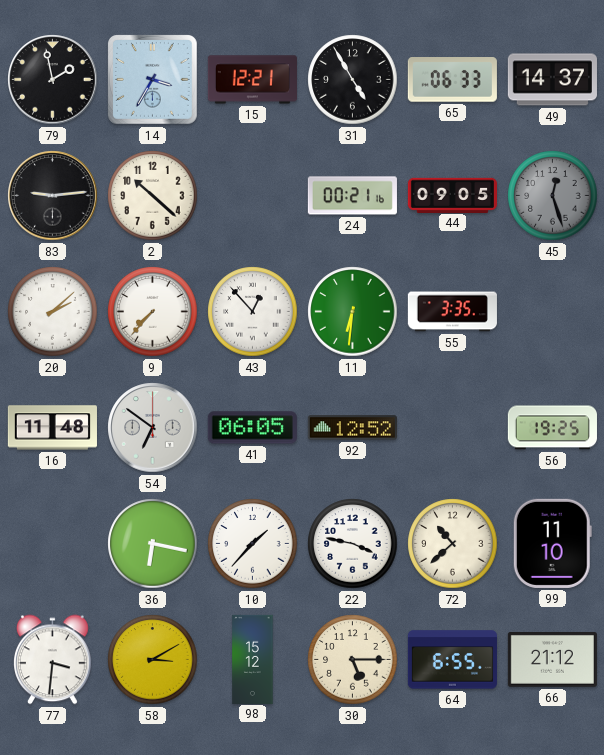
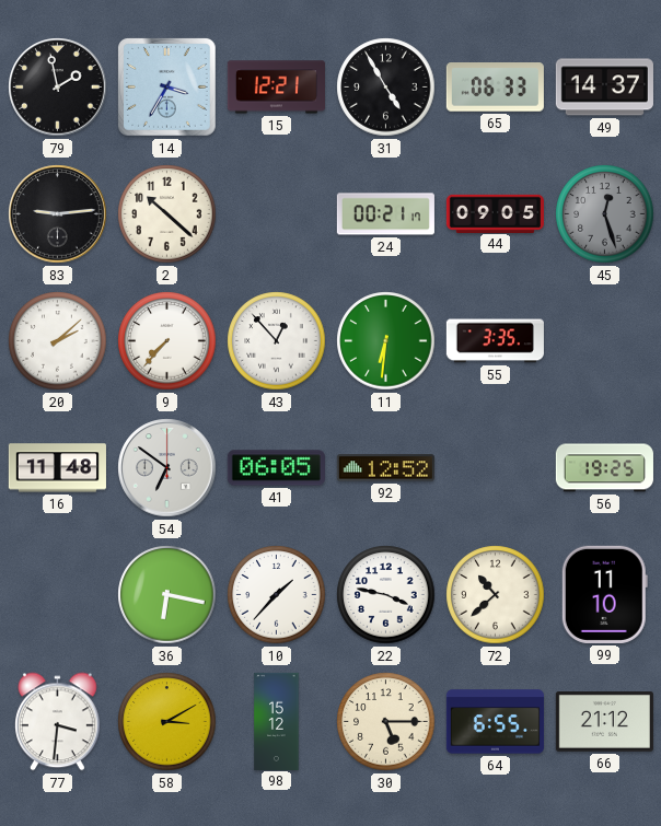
24: 00:21:16 -> 00:21:17 (385, 214)
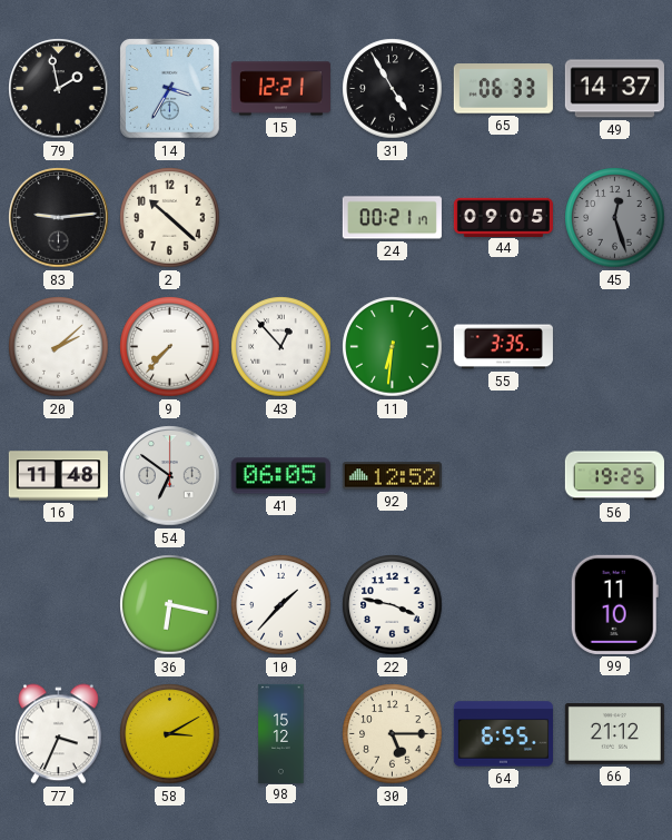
72: 10:38 -> none (496, 595)
77: 3:31 -> 3:34 (59, 734)
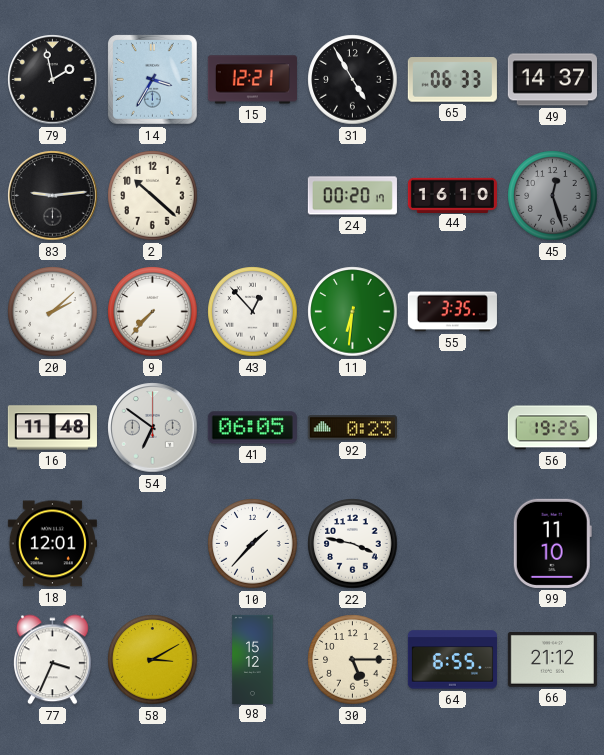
24: 00:21 -> 00:20 (352, 196)
44: 09:05 -> 16:10 (452, 195)
92: 12:52 -> 0:23 (352, 428)
18: none -> 12:01 (52, 544)
36: 6:17 -> none (170, 605)
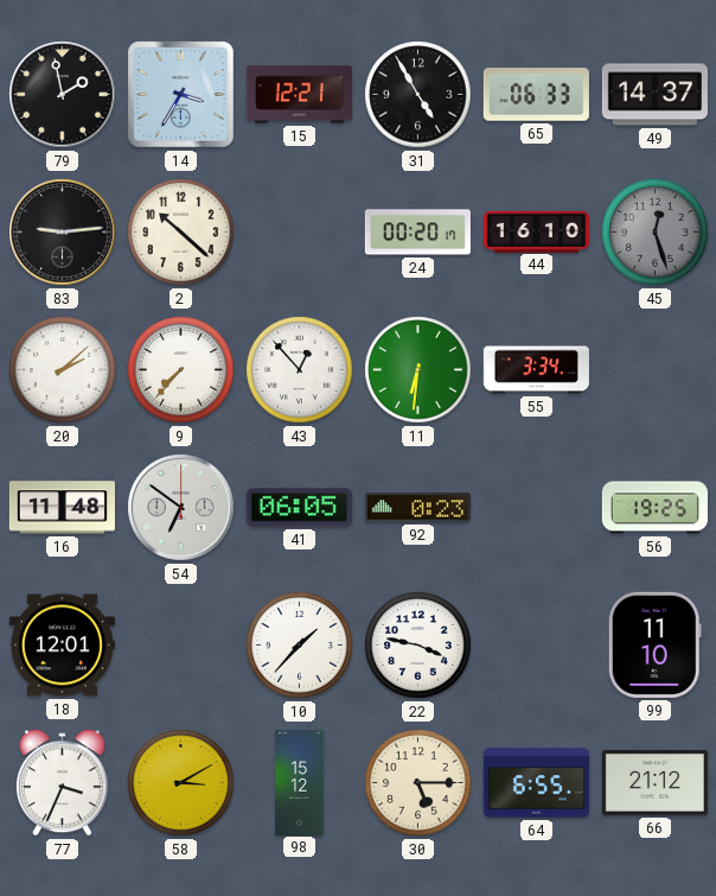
55: 3:35 -> 3:34 (536, 370)
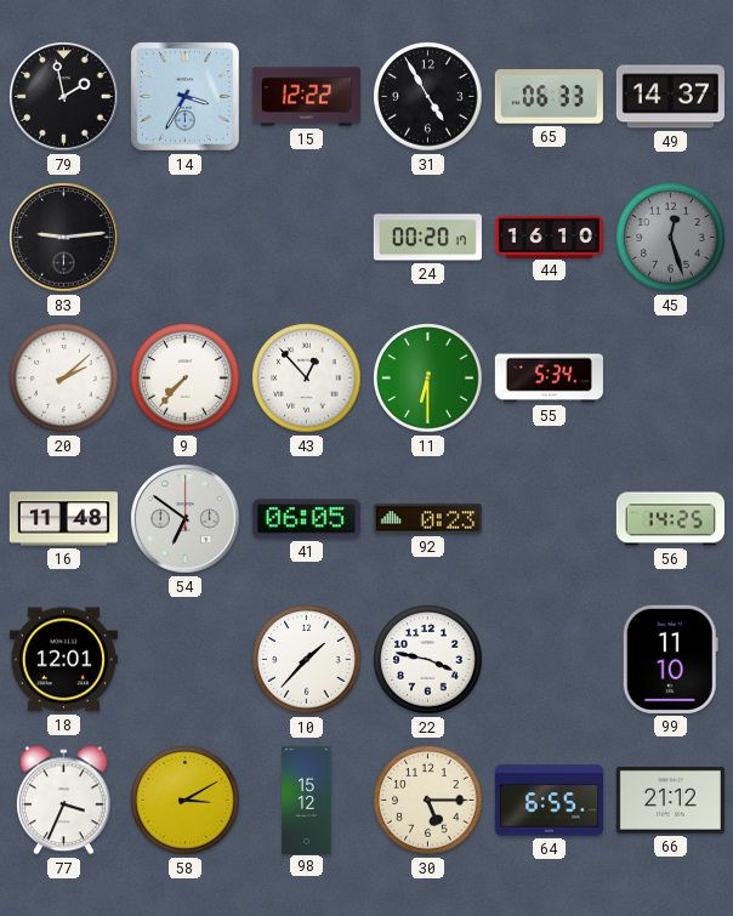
15: 12:21 -> 12:22 (306, 97)
2: 10:22 -> none (181, 233)
11: 6:31 -> 6:30 (428, 379)
55: 3:34 -> 5:34 (549, 379)
56: 19:25 -> 14:25 (670, 519)
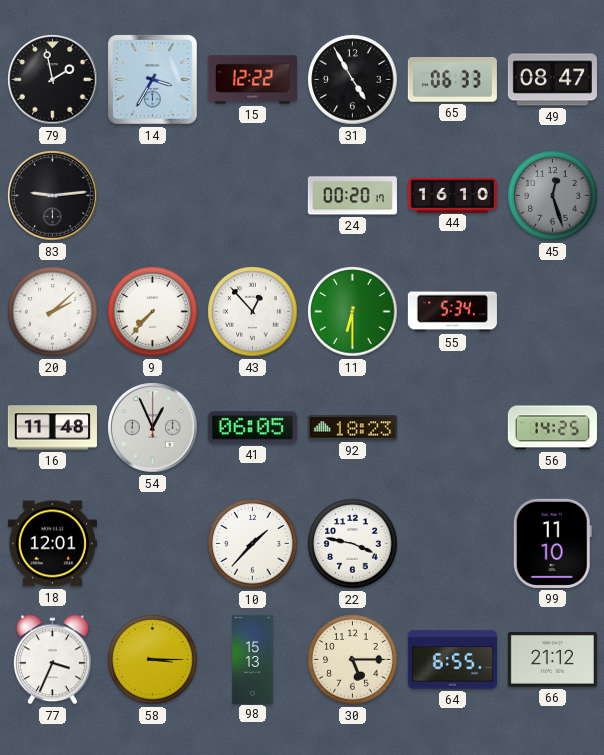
49: 14:37 -> 08:47 (552, 80)
54: 6:51 -> 12:56 (153, 428)
92: 0:23 -> 18:23 (352, 428)
58: 3:10 -> 3:15 (153, 660)
98: 15:12 -> 15:13 (253, 659)
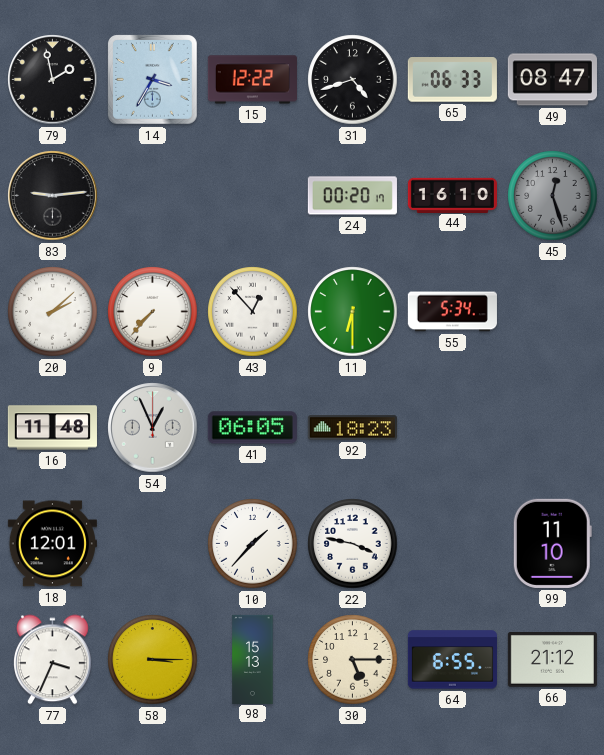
31: 4:55 -> 4:42 (353, 80)
56: 14:25 -> none (552, 428)
